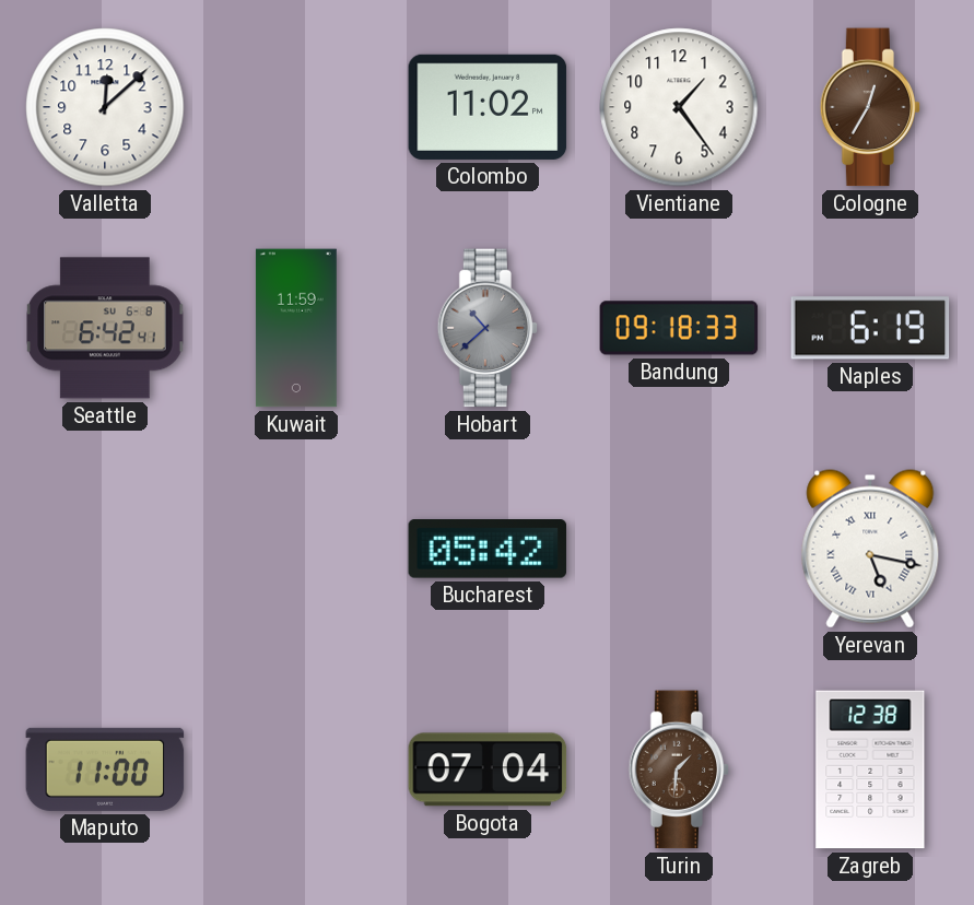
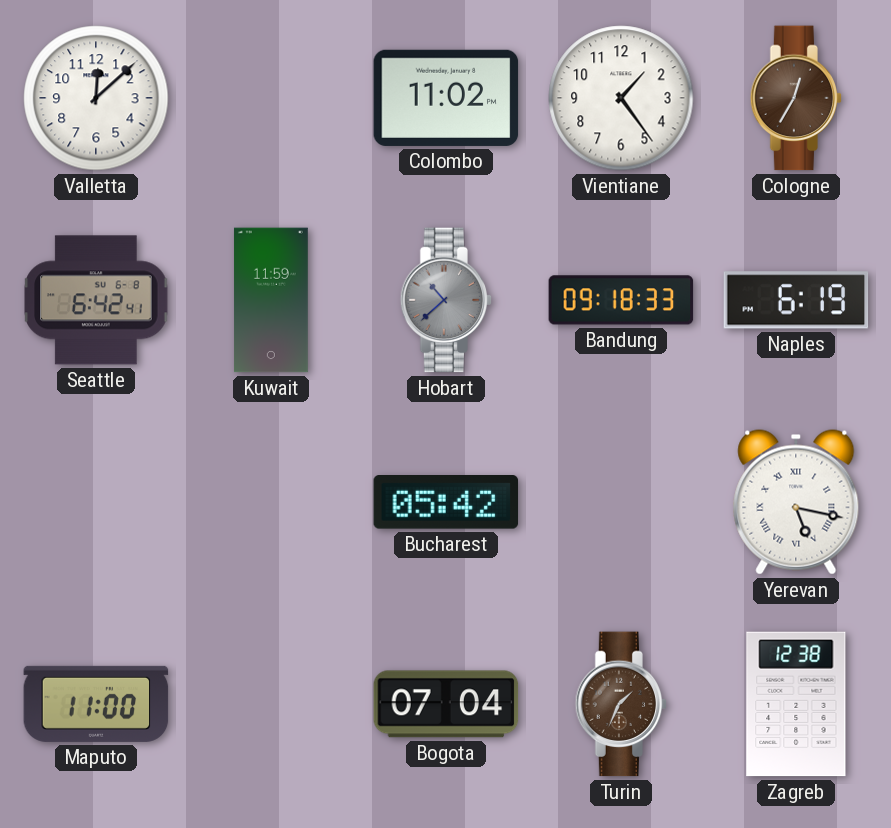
Turin: 1:31 -> 1:34 (621, 704)
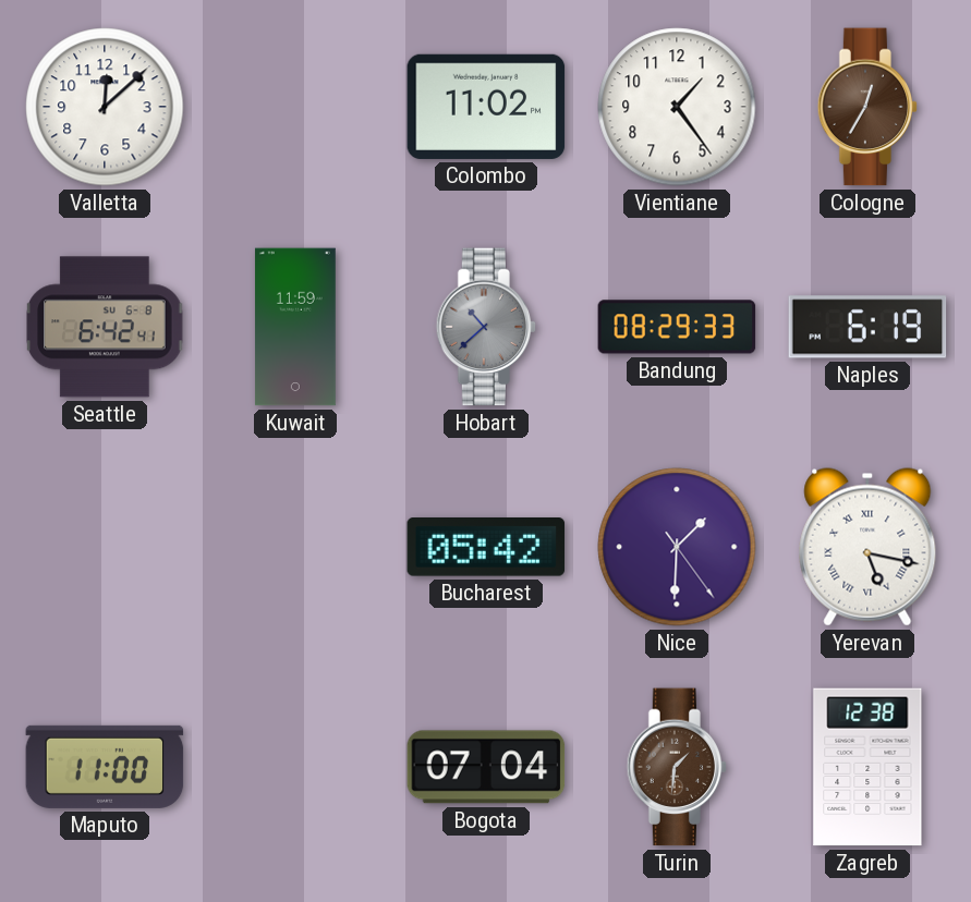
Bandung: 09:18 -> 08:29 (677, 327)
Nice: none -> 1:30 (677, 547)
Turin: 1:34 -> 1:31 (677, 767)
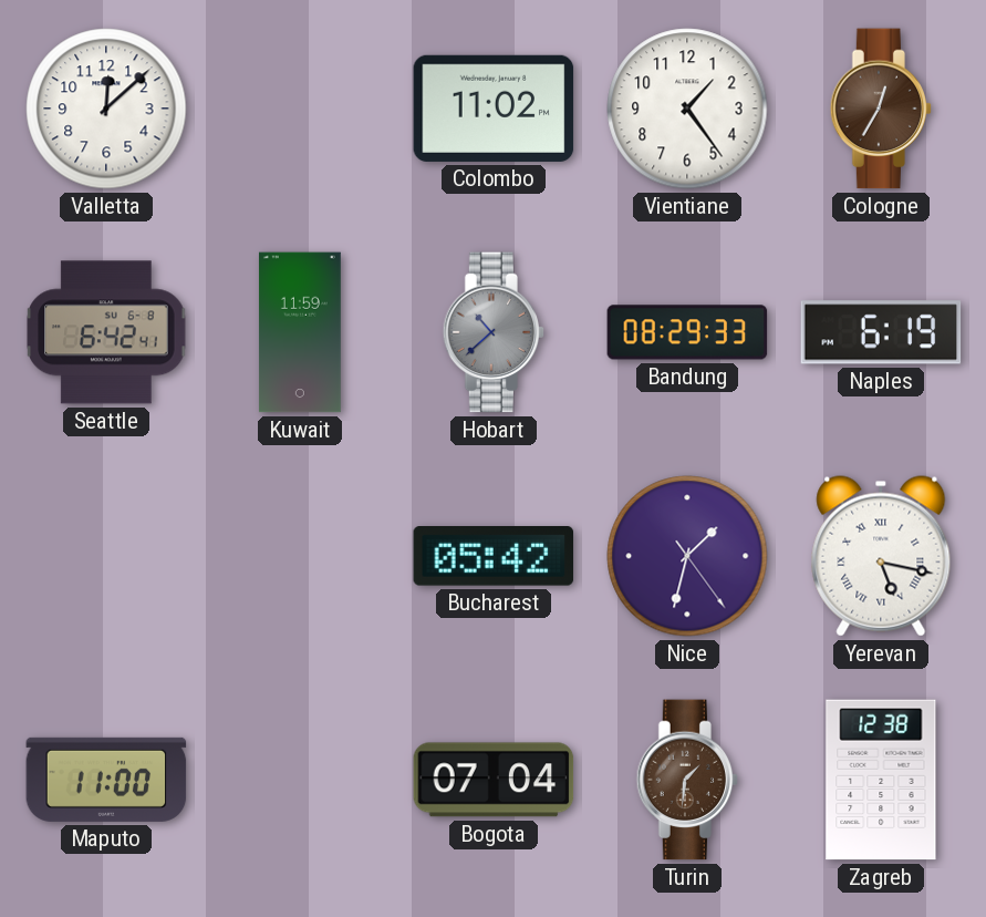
Nice: 1:30 -> 1:32 (687, 556)
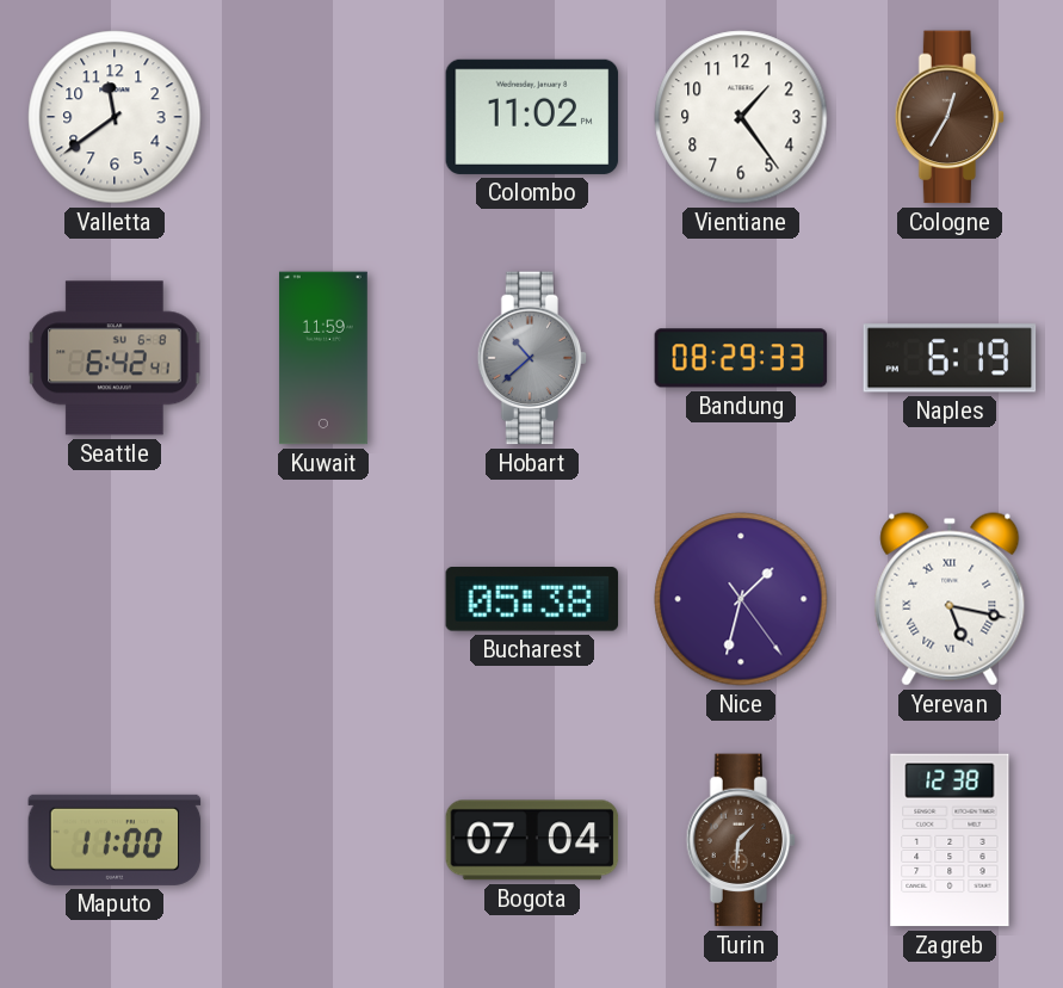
Valletta: 12:08 -> 11:39 (115, 117)
Bucharest: 05:42 -> 05:38 (532, 600)
